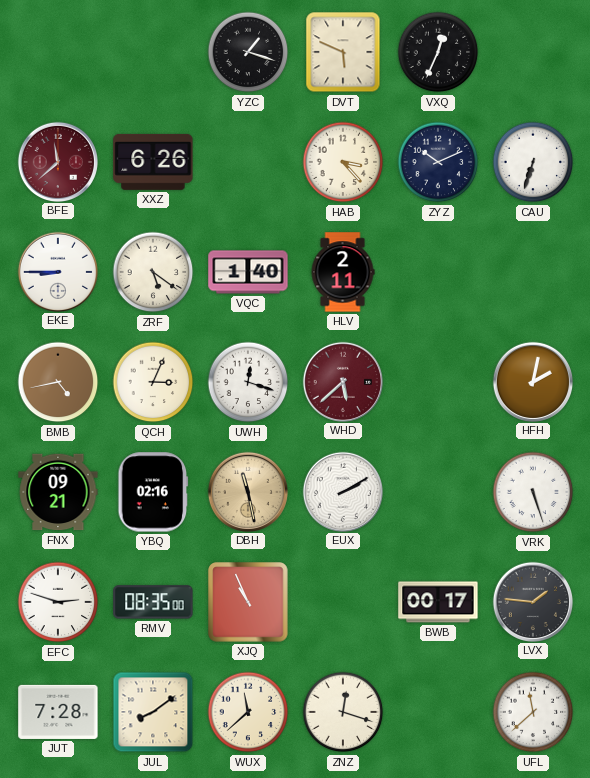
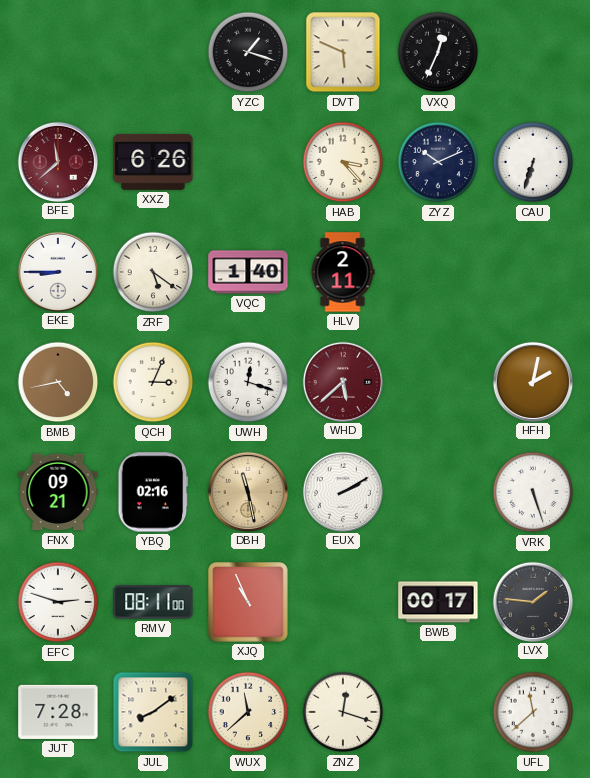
RMV: 08:35 -> 08:11 (153, 602)
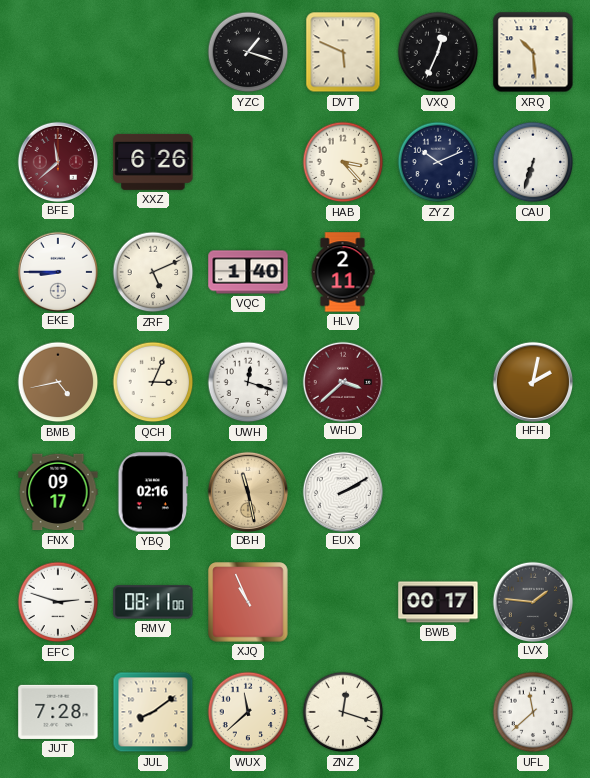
XRQ: none -> 10:29 (533, 52)
ZRF: 5:21 -> 5:11 (153, 272)
WHD: 5:38 -> 3:38 (342, 381)
FNX: 09:21 -> 09:17 (58, 492)
VRK: 5:27 -> none (533, 492)
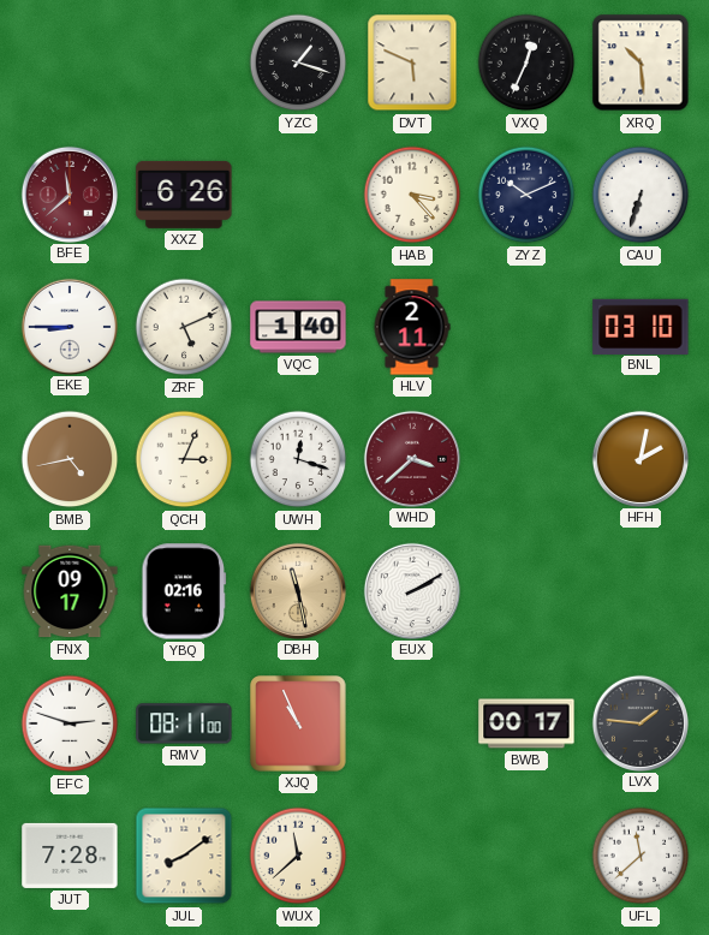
BNL: none -> 03:10 (641, 326)
ZNZ: 12:18 -> none (343, 712)
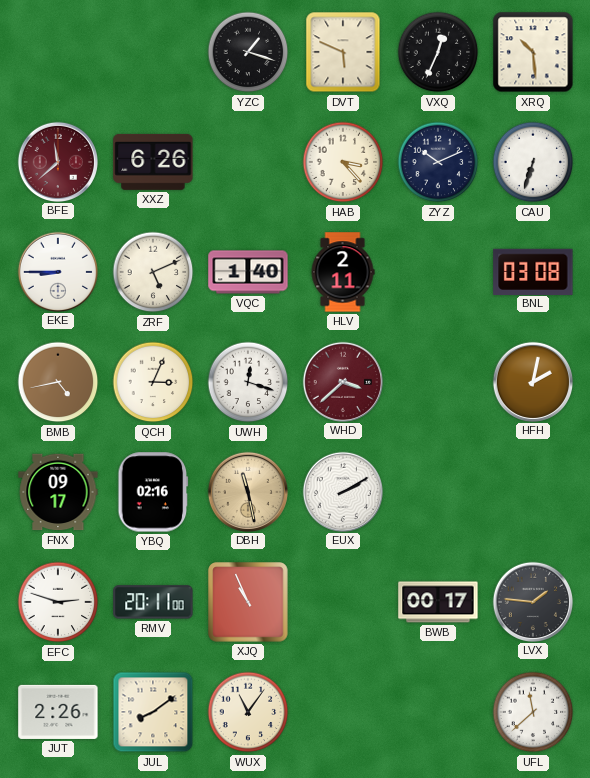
BNL: 03:10 -> 03:08 (533, 271)
RMV: 08:11 -> 20:11 (153, 602)
JUT: 7:28 -> 2:26 (58, 712)
WUX: 11:38 -> 11:06 (248, 712)
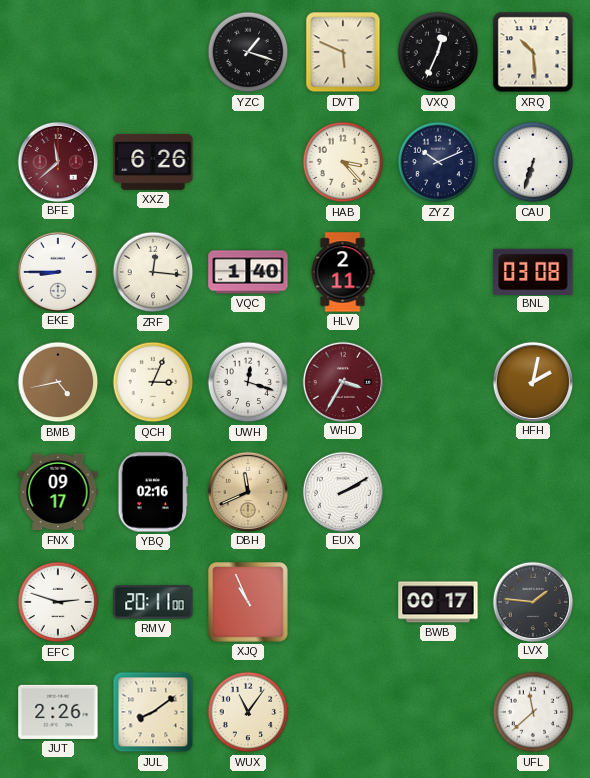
ZRF: 5:11 -> 12:16 (153, 272)
WHD: 3:38 -> 3:35 (342, 381)
DBH: 11:28 -> 11:41 (247, 491)
